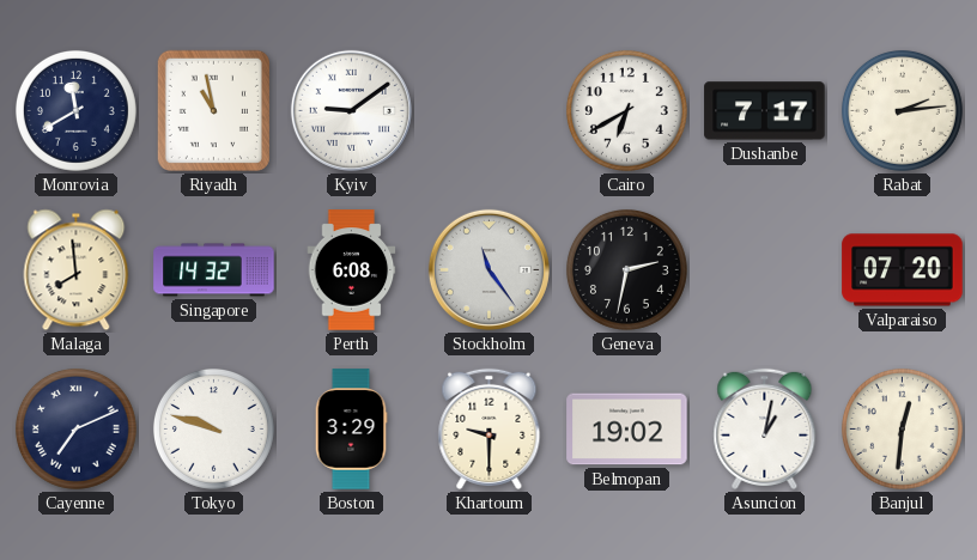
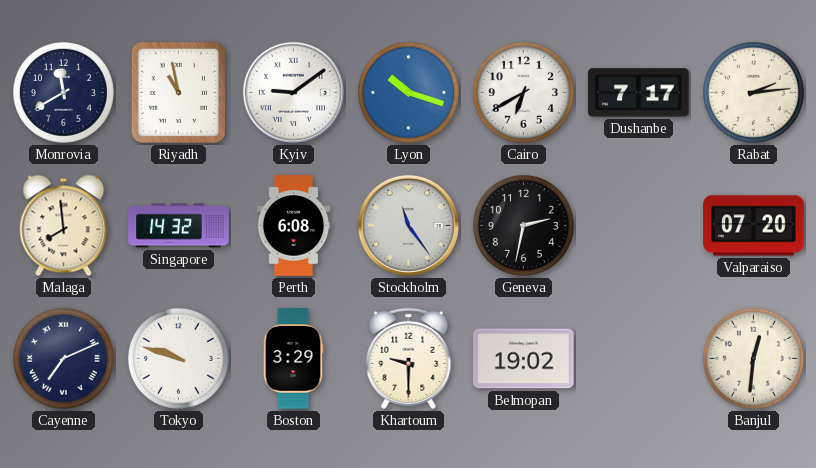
Lyon: none -> 10:18 (408, 92)
Asuncion: 1:02 -> none (765, 428)
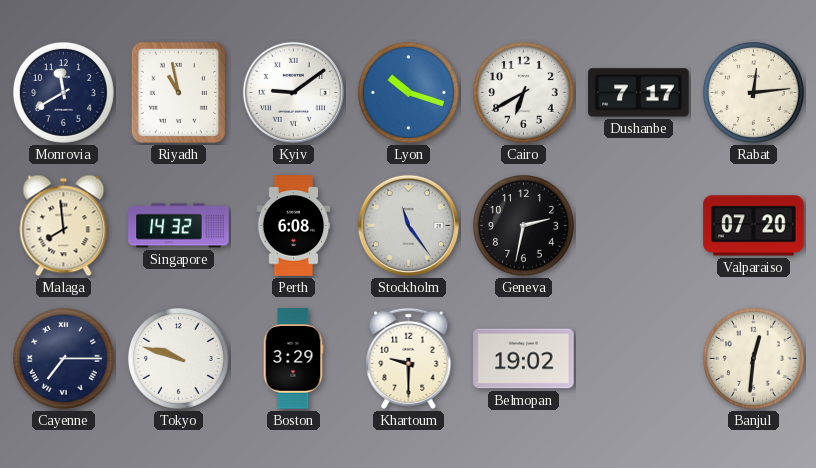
Rabat: 2:14 -> 12:14 (753, 92)
Cayenne: 7:11 -> 7:15 (63, 358)
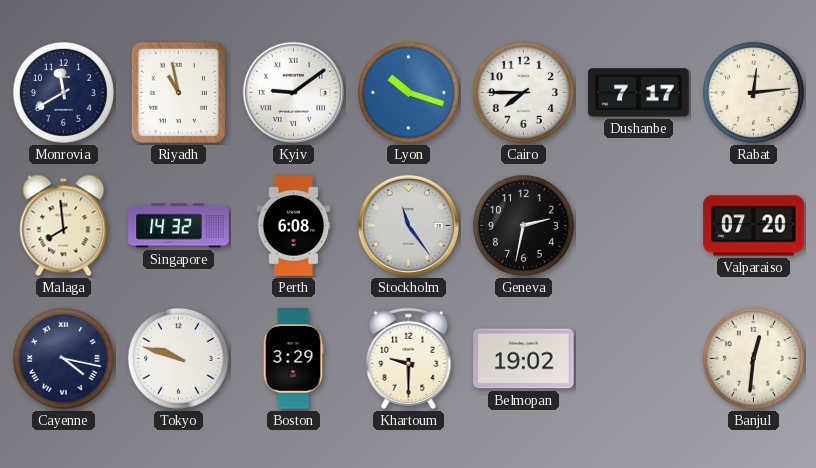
Cairo: 6:40 -> 7:45 (523, 92)
Cayenne: 7:15 -> 4:17 (63, 358)
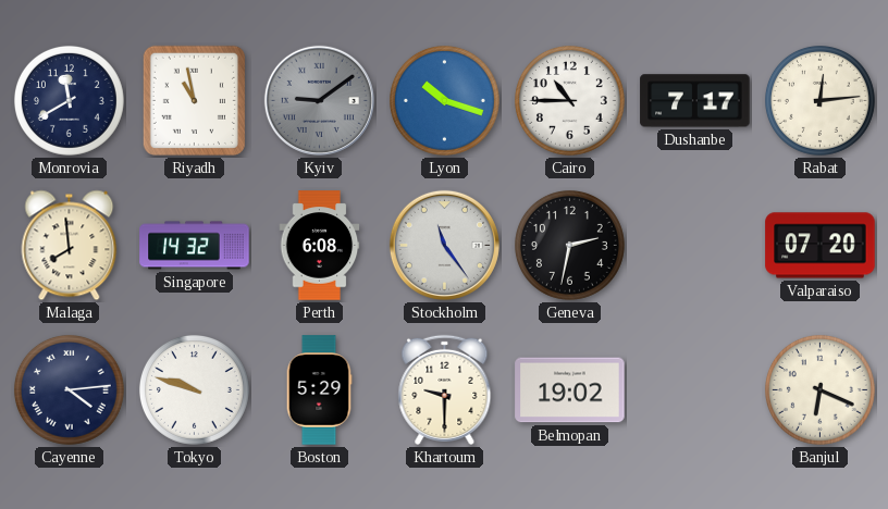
Kyiv dial: white -> grey (319, 100)
Cairo: 7:45 -> 10:45 (569, 100)
Cayenne: 4:17 -> 4:14 (69, 389)
Boston: 3:29 -> 5:29 (319, 390)
Banjul: 12:31 -> 6:19 (819, 389)
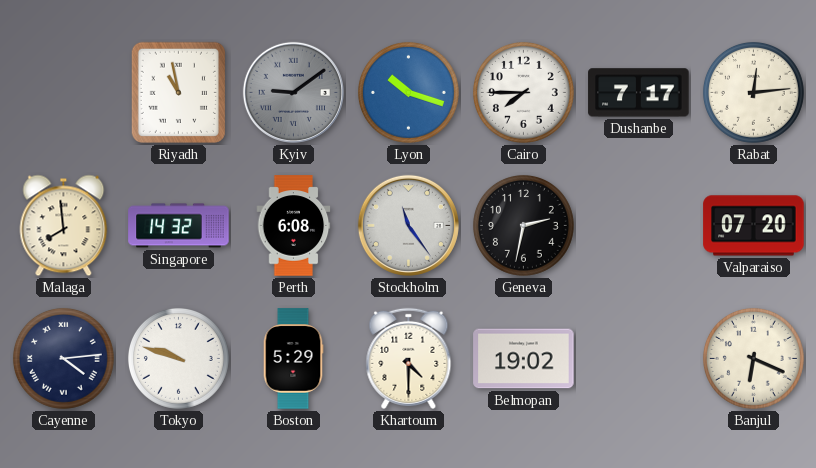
Monrovia: 11:40 -> none (69, 100)
Cairo: 10:45 -> 7:45 (523, 92)
Khartoum: 9:30 -> 4:30 (409, 358)
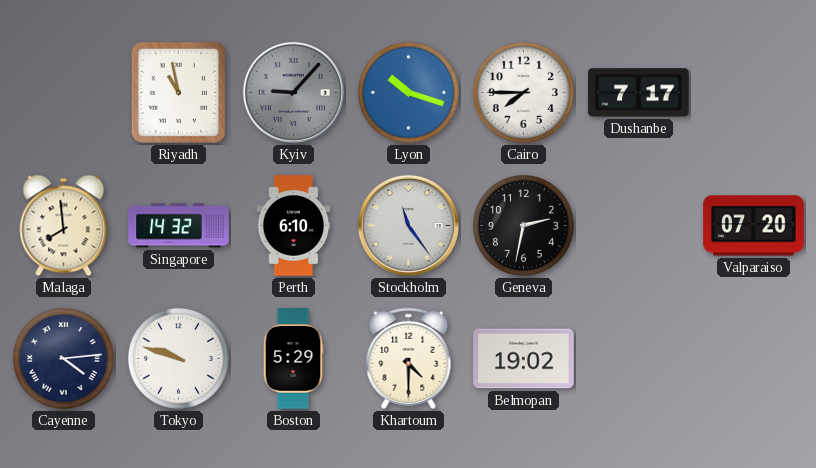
Kyiv: 9:09 -> 9:07 (293, 92)
Rabat: 12:14 -> none (753, 92)
Perth: 6:08 -> 6:10 (294, 226)
Banjul: 6:19 -> none (753, 358)
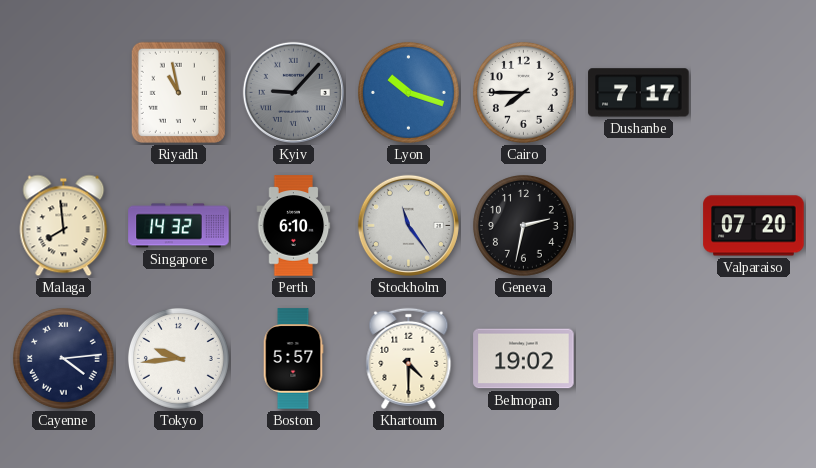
Tokyo: 9:48 -> 9:44 (178, 358)
Boston: 5:29 -> 5:57 (293, 359)
